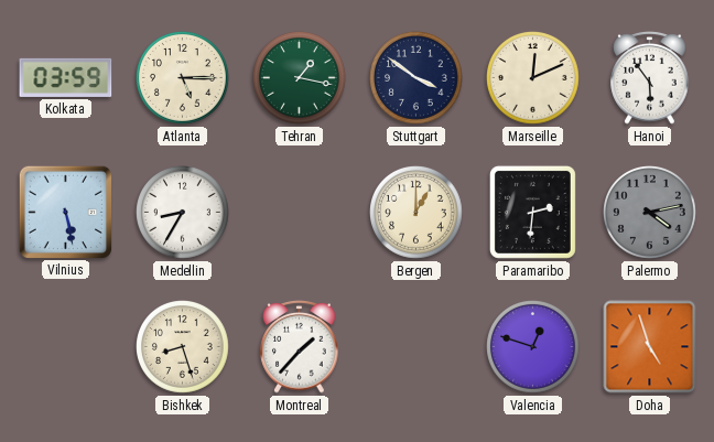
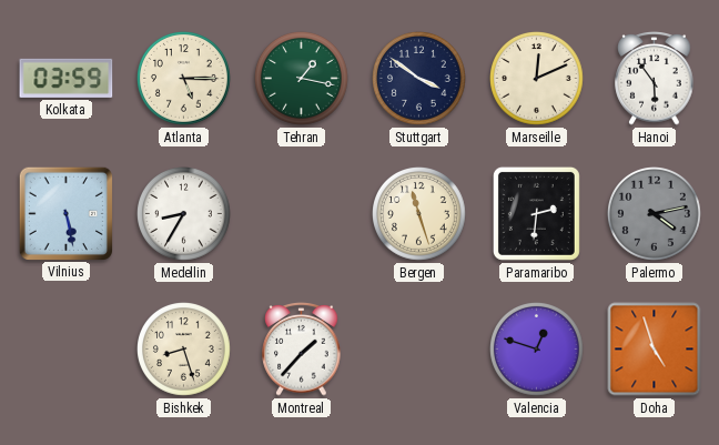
Bergen: 1:00 -> 11:27 (419, 214)
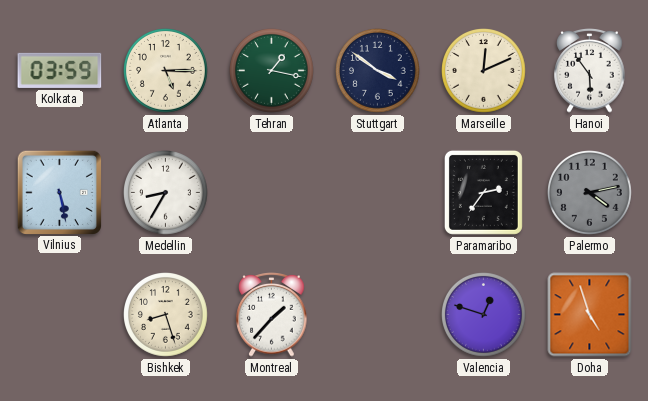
Bergen: 11:27 -> none (419, 214)
Paramaribo: 2:31 -> 2:36 (483, 192)
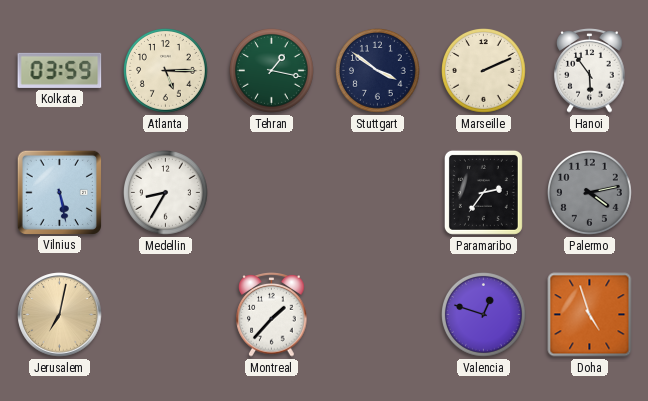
Marseille: 12:11 -> 2:11 (484, 71)
Jerusalem: none -> 7:02 (60, 315)
Bishkek: 8:27 -> none (166, 315)
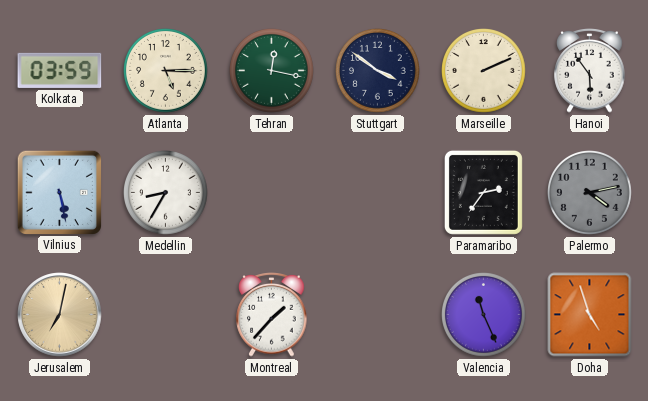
Tehran: 1:17 -> 12:17 (272, 71)
Valencia: 12:48 -> 11:26 (484, 315)
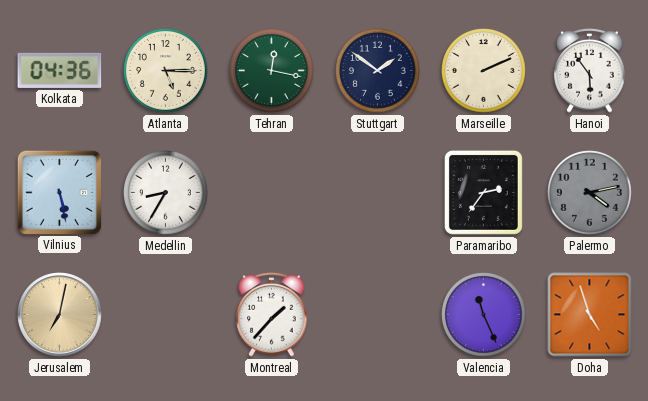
Kolkata: 03:59 -> 04:36 (60, 70)
Stuttgart: 3:51 -> 1:51 (378, 71)
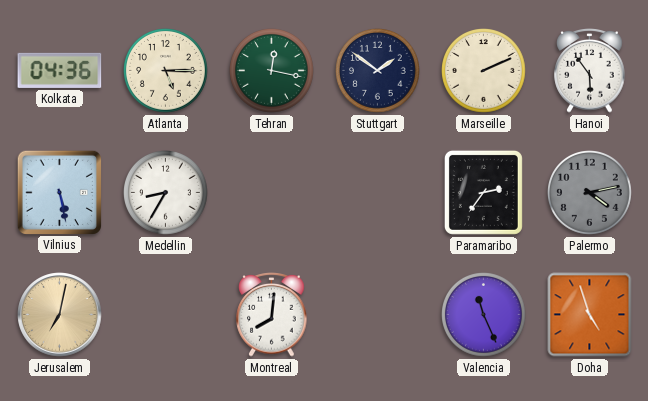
Montreal: 1:37 -> 8:01 (272, 315)
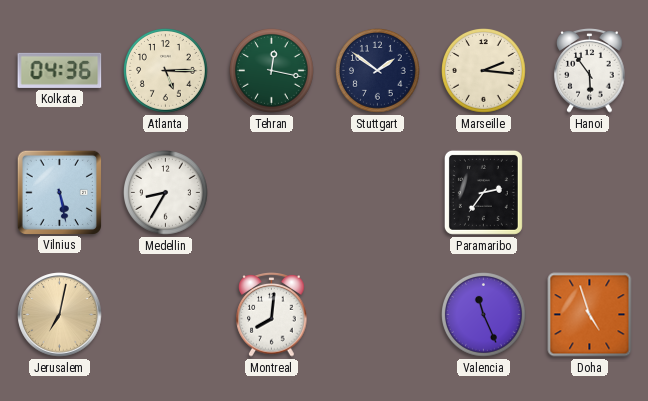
Marseille: 2:11 -> 2:16 (484, 71)
Palermo: 4:13 -> none (590, 193)
